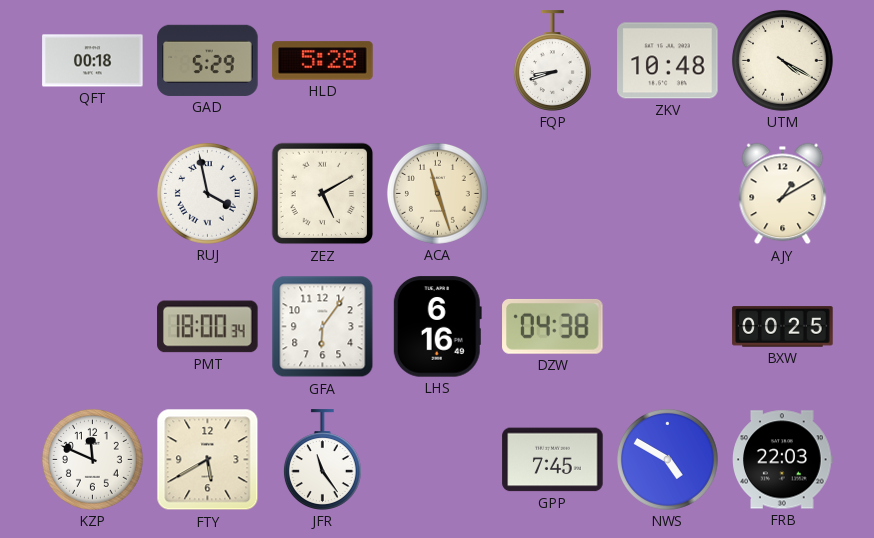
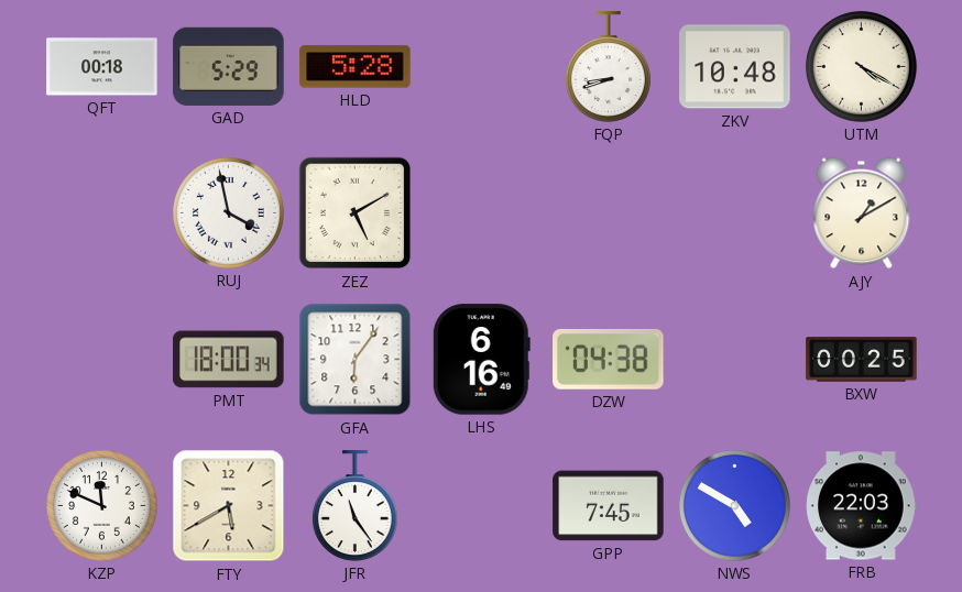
ACA: 11:27 -> none (437, 193)
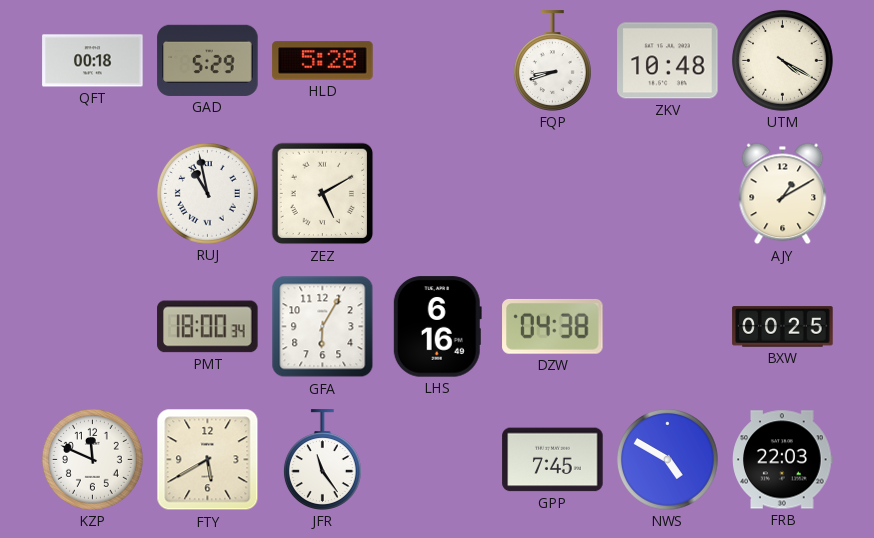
RUJ: 3:58 -> 10:58 (207, 193)
GFA: 6:06 -> 6:05 (323, 327)
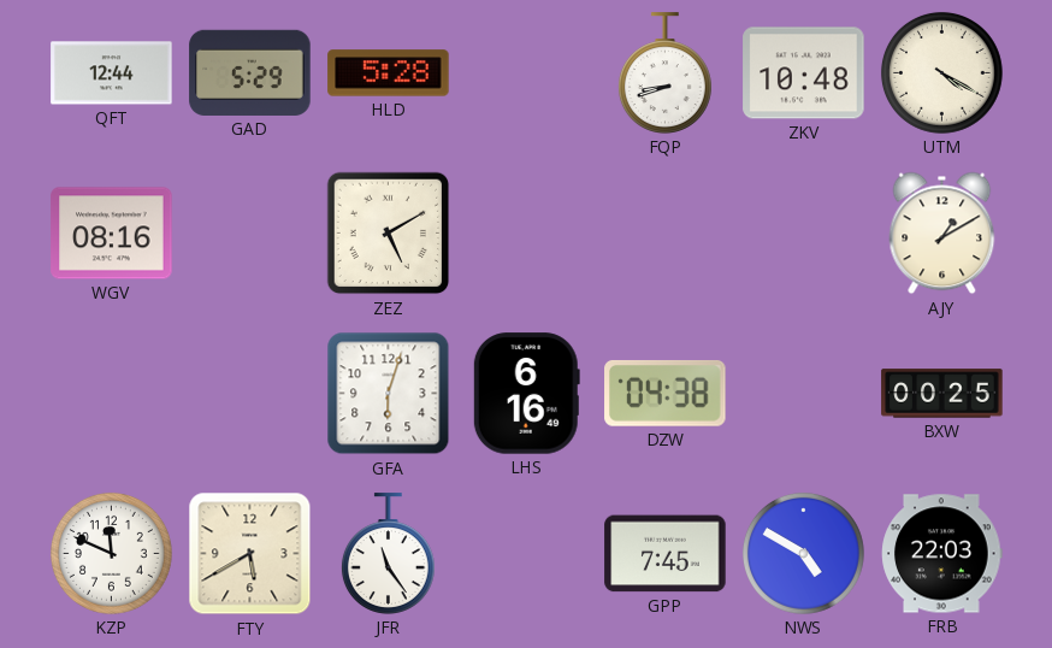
QFT: 00:18 -> 12:44 (112, 73)
WGV: none -> 08:16 (112, 234)
RUJ: 10:58 -> none (207, 193)
PMT: 18:00 -> none (208, 327)
GFA: 6:05 -> 6:03 (389, 394)
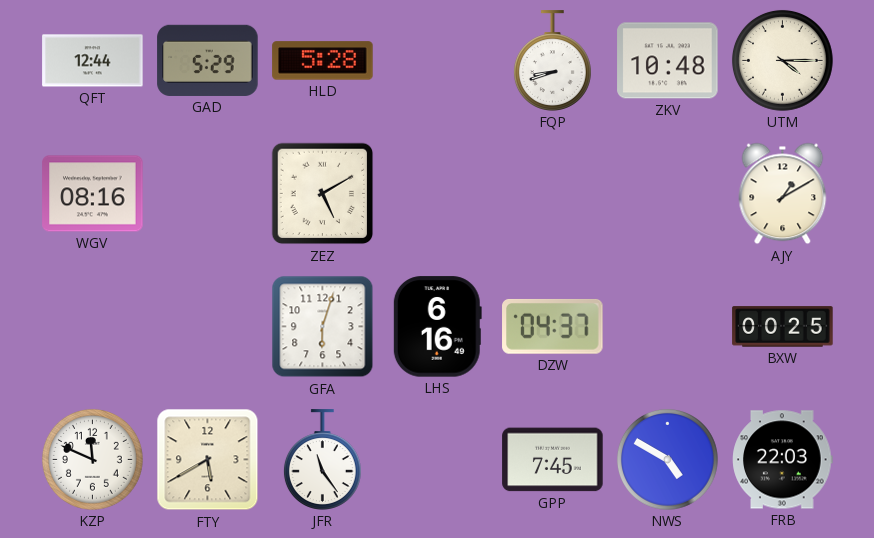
UTM: 4:20 -> 4:15 (782, 60)
DZW: 04:38 -> 04:37 (553, 326)
